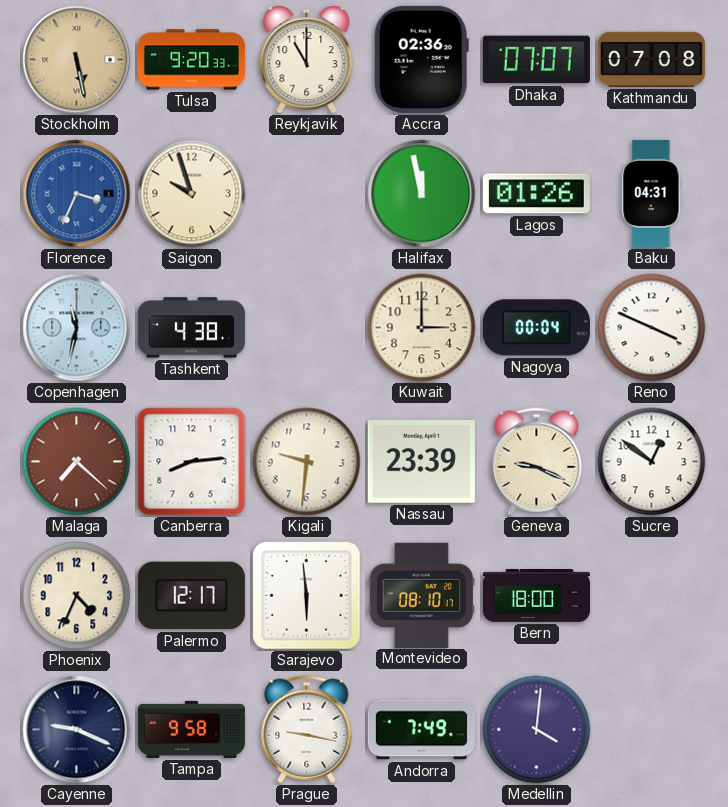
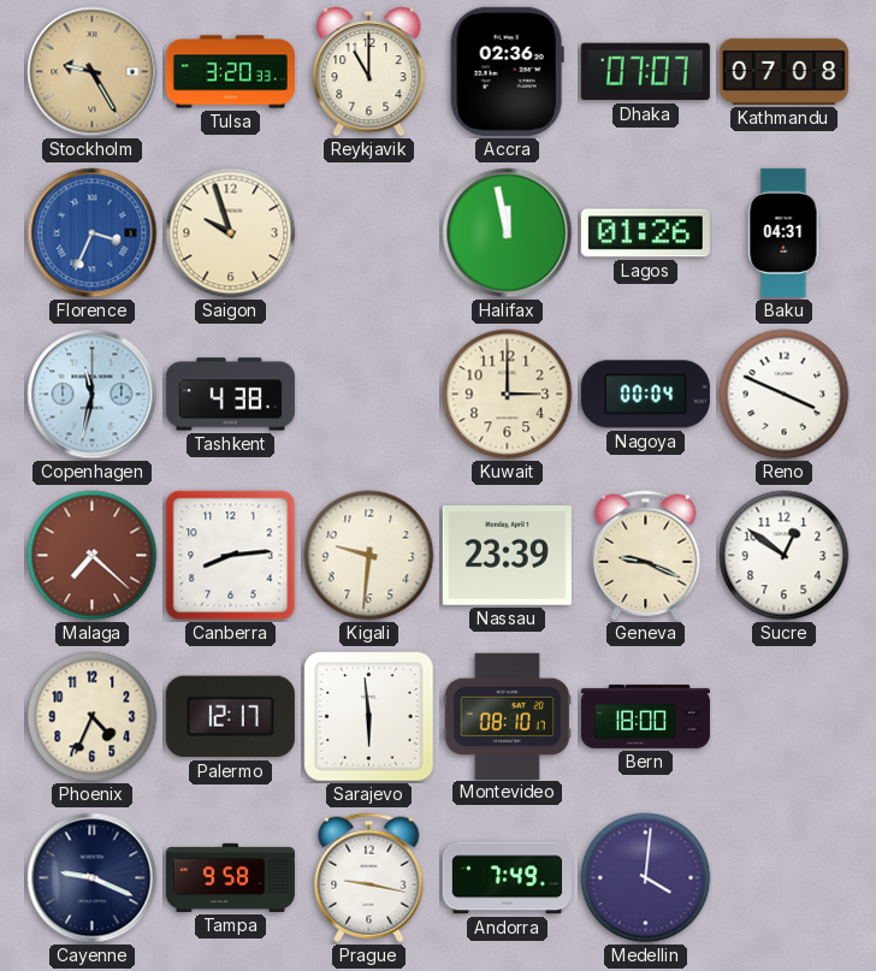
Stockholm: 5:28 -> 9:25 (93, 72)
Tulsa: 9:20 -> 3:20 (230, 72)
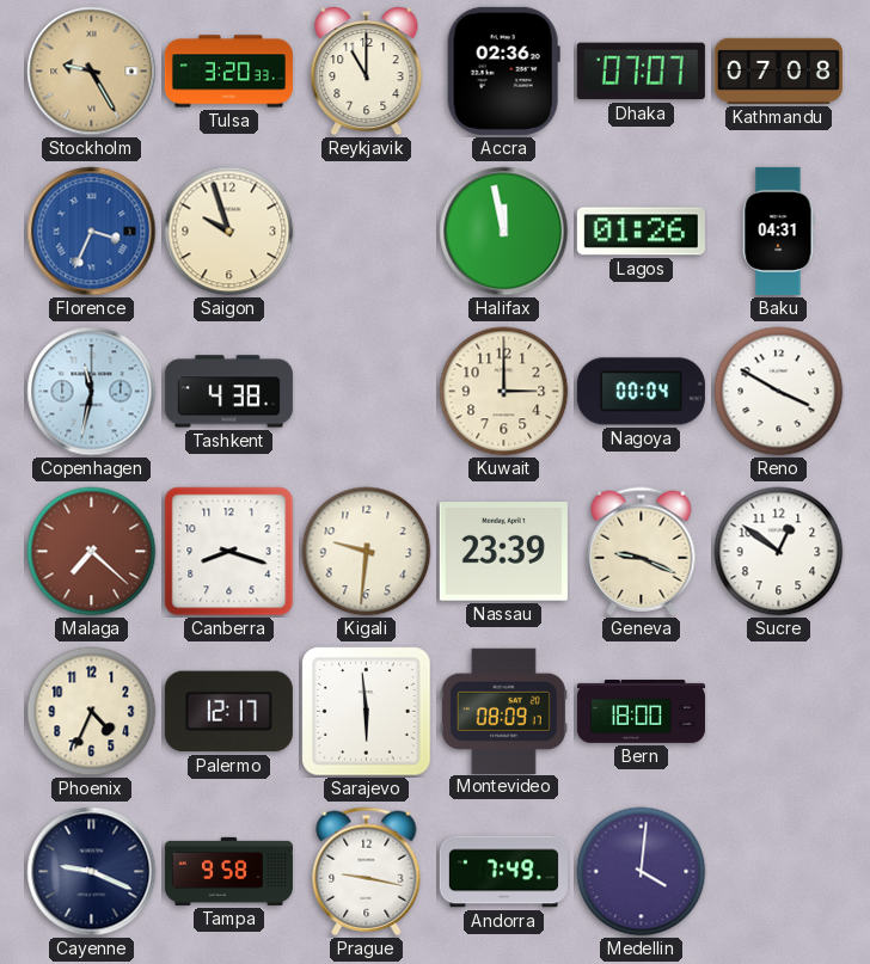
Reno: 3:49 -> 3:50 (779, 392)
Canberra: 8:14 -> 8:18 (229, 552)
Montevideo: 08:10 -> 08:09 (503, 711)
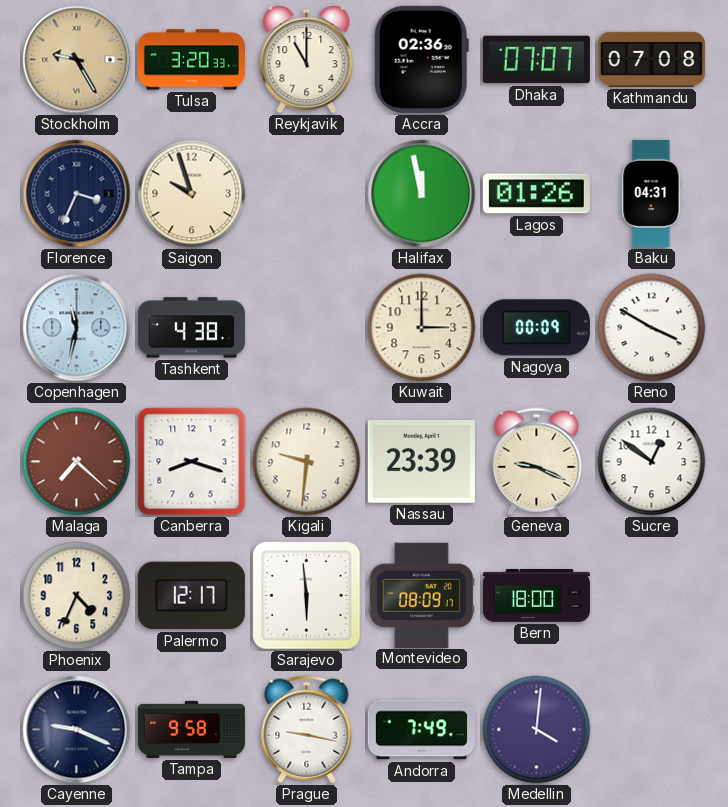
Florence dial: blue -> navy (77, 194)
Nagoya: 00:04 -> 00:09 (536, 328)
